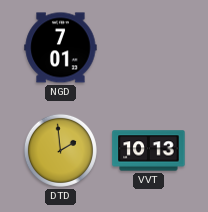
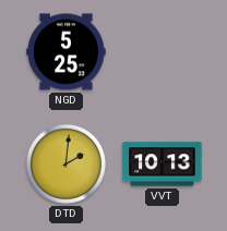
NGD: 7:01 -> 5:25 (67, 52)
DTD: 1:59 -> 2:01 (65, 163)
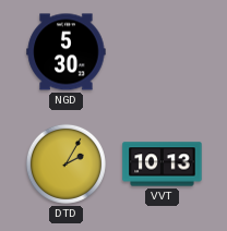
NGD: 5:25 -> 5:30 (67, 52)
DTD: 2:01 -> 2:05 (65, 163)
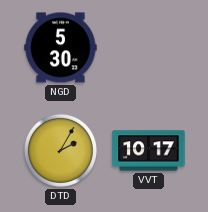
VVT: 10:13 -> 10:17 (149, 151)
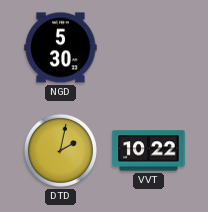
DTD: 2:05 -> 2:02 (60, 150)
VVT: 10:17 -> 10:22 (149, 151)
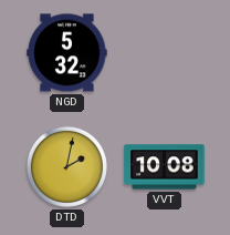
NGD: 5:30 -> 5:32 (67, 53)
VVT: 10:22 -> 10:08 (165, 167)
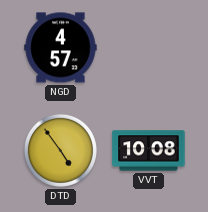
NGD: 5:32 -> 4:57 (61, 48)
DTD: 2:02 -> 4:54 (60, 150)
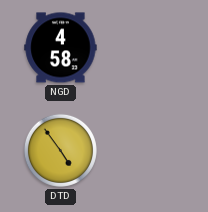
NGD: 4:57 -> 4:58 (61, 48)
VVT: 10:08 -> none (149, 151)
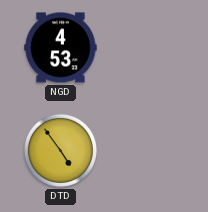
NGD: 4:58 -> 4:53 (61, 48)
